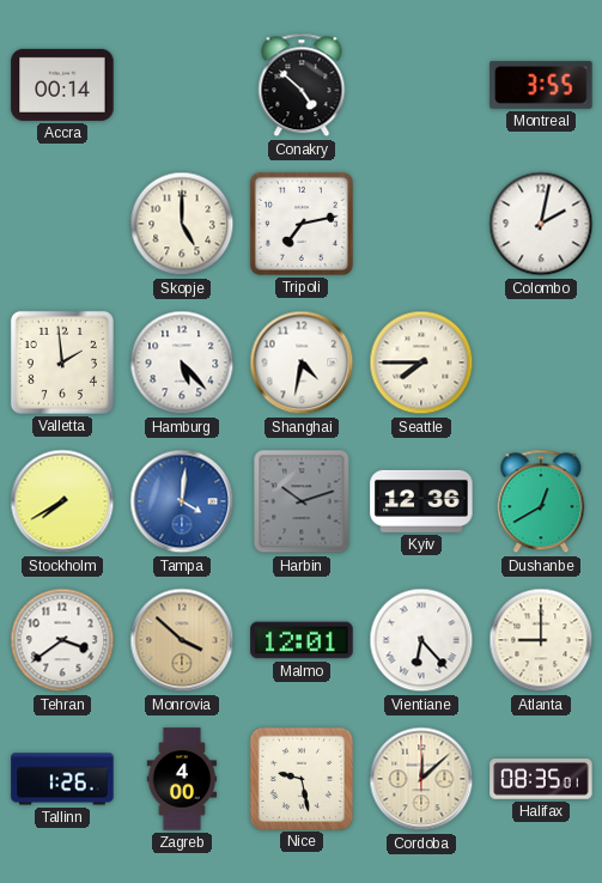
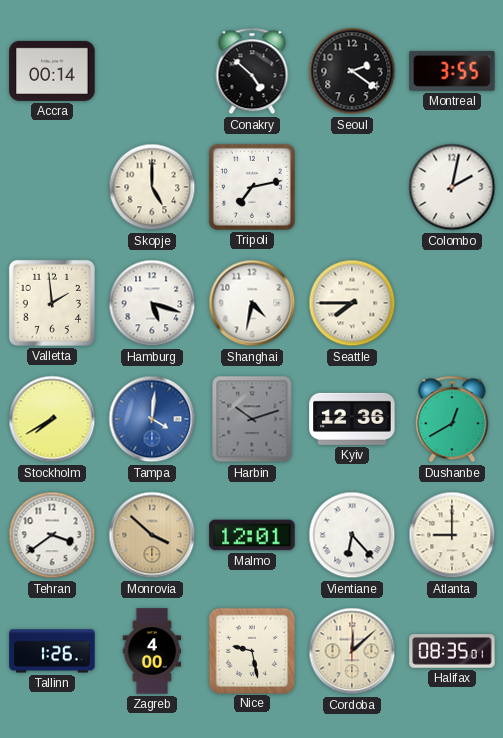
Seoul: none -> 2:21 (352, 71)
Hamburg: 5:23 -> 5:18 (152, 303)
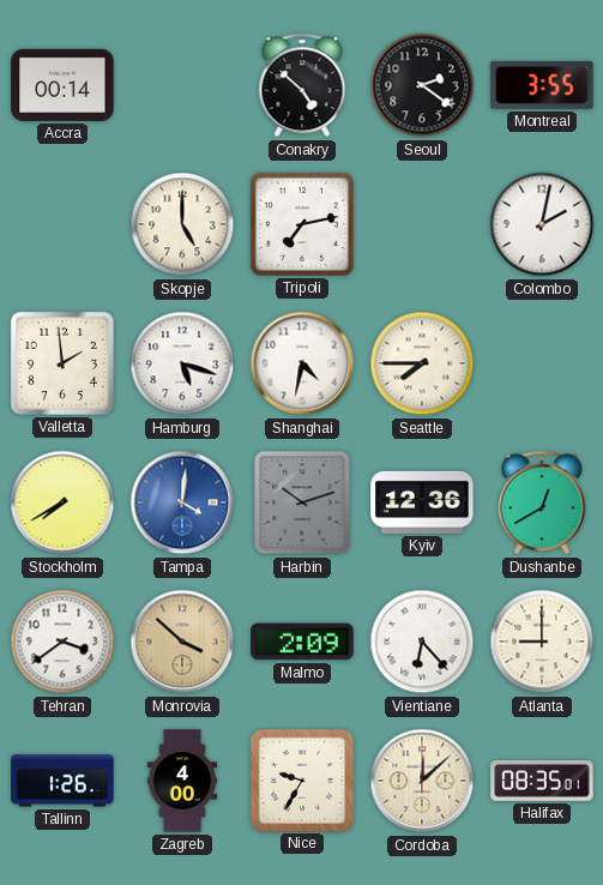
Malmo: 12:01 -> 2:09 (302, 642)
Nice: 9:28 -> 9:35 (301, 779)
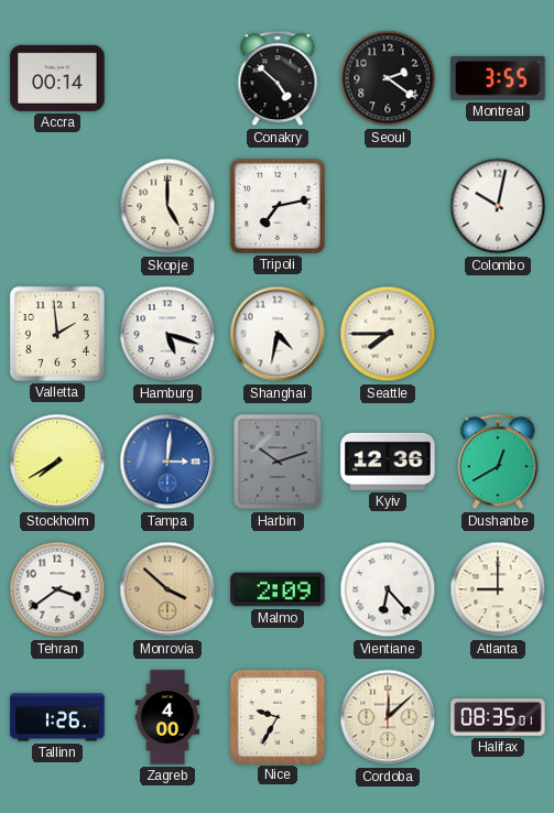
Colombo: 2:02 -> 10:02 (498, 206)
Tampa: 4:01 -> 3:01 (167, 462)
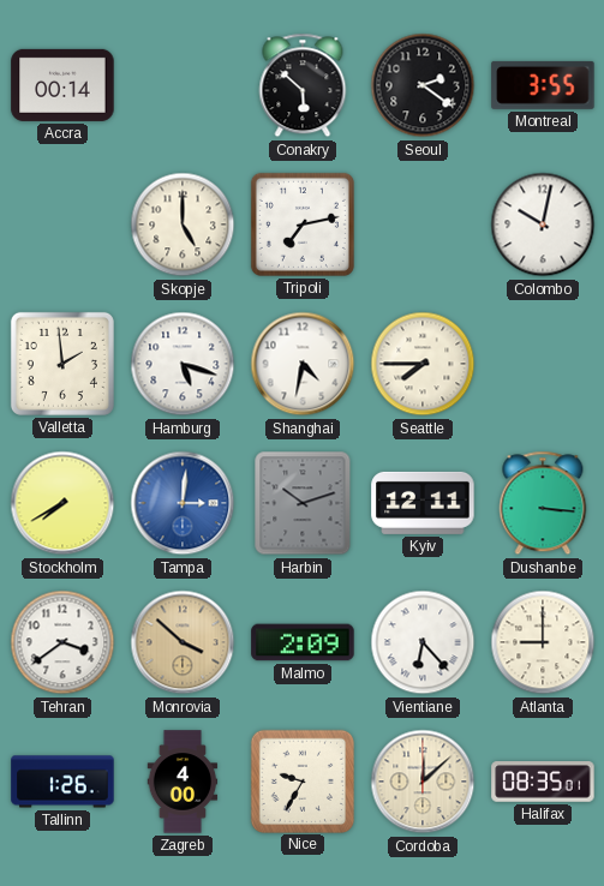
Conakry: 4:52 -> 5:52 (303, 85)
Kyiv: 12:36 -> 12:11 (423, 503)
Dushanbe: 12:40 -> 3:16 (543, 503)
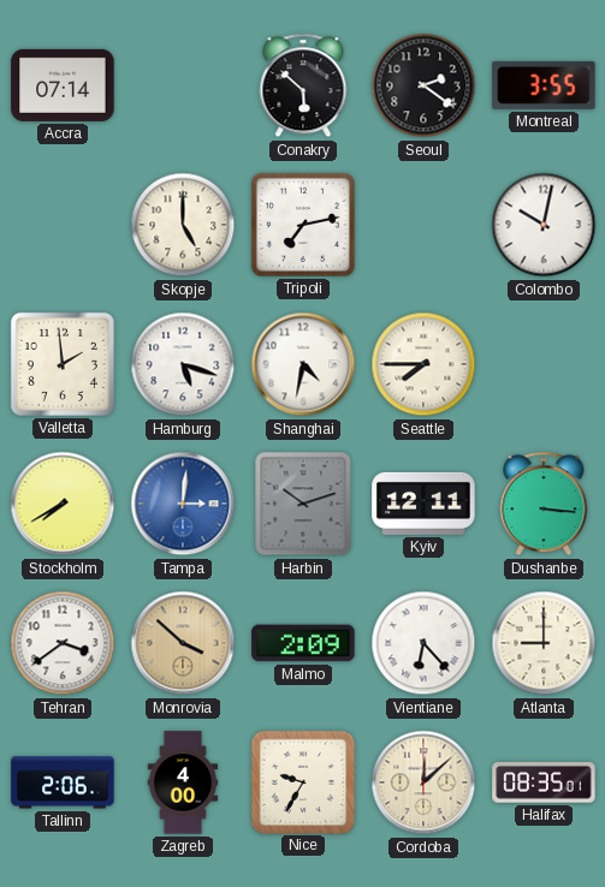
Accra: 00:14 -> 07:14 (63, 85)
Tallinn: 1:26 -> 2:06 (63, 782)
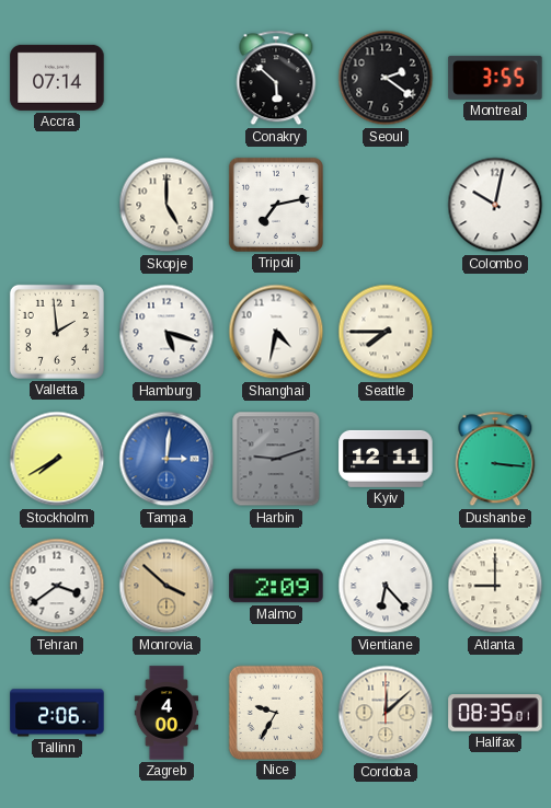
Harbin: 10:12 -> 9:12 (276, 459)
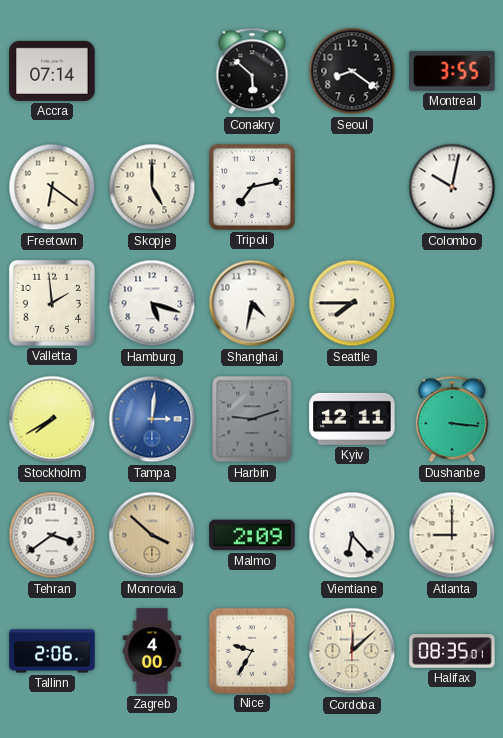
Seoul: 2:21 -> 8:21 (352, 71)
Freetown: none -> 6:21 (52, 187)
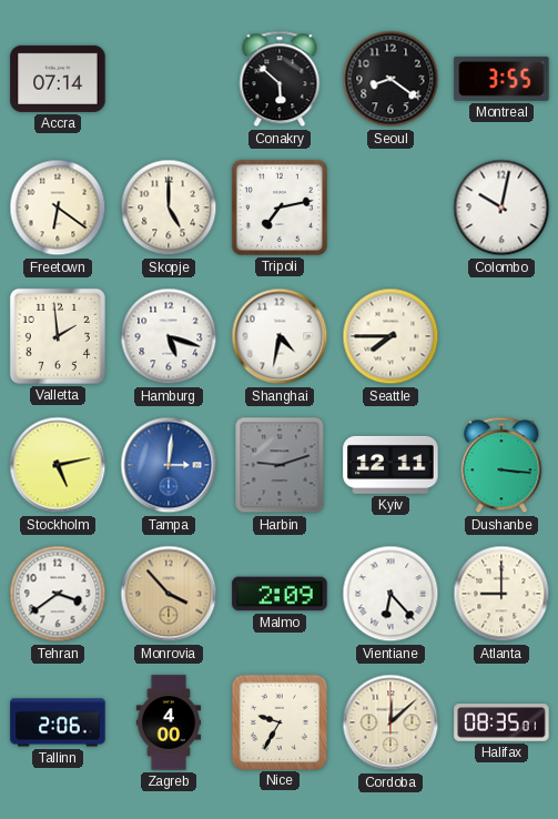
Stockholm: 7:40 -> 5:13 (58, 465)
Monrovia: 3:52 -> 3:53 (169, 594)
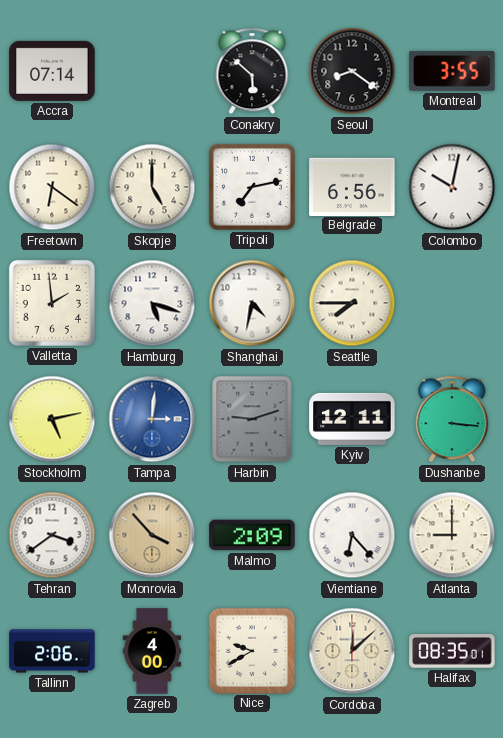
Belgrade: none -> 6:56 (352, 186)
Nice: 9:35 -> 9:40 (251, 650)
